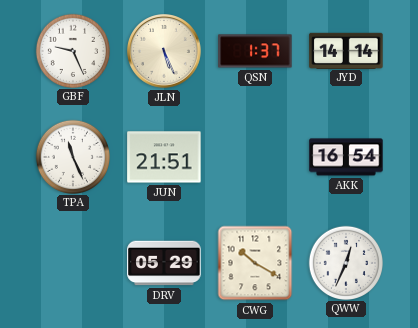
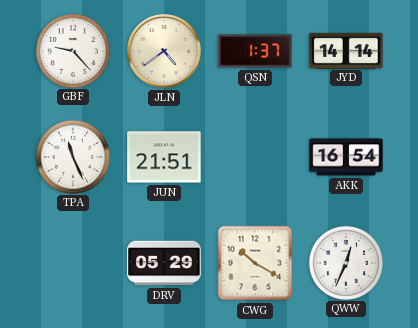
GBF: 9:26 -> 9:23 (72, 50)
JLN: 5:26 -> 4:39 (165, 52)
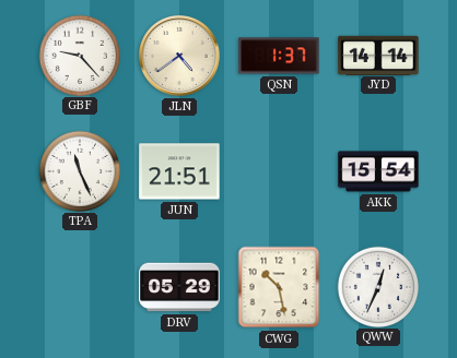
AKK: 16:54 -> 15:54 (378, 171)
CWG: 10:20 -> 10:28 (279, 287)
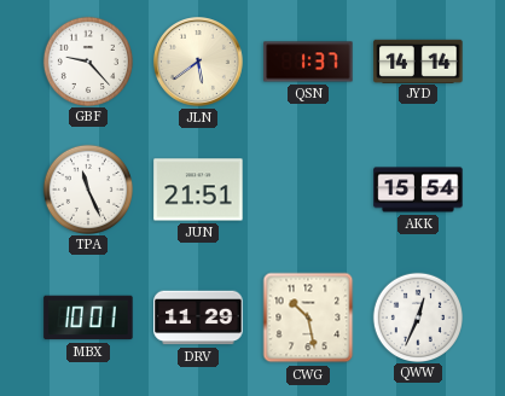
JLN: 4:39 -> 5:39 (199, 63)
MBX: none -> 10:01 (88, 318)
DRV: 05:29 -> 11:29 (198, 318)
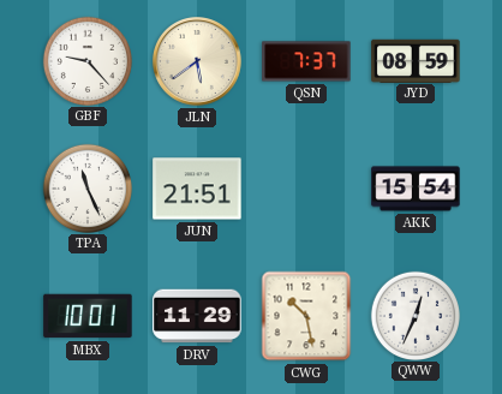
QSN: 1:37 -> 7:37 (306, 61)
JYD: 14:14 -> 08:59 (416, 60)
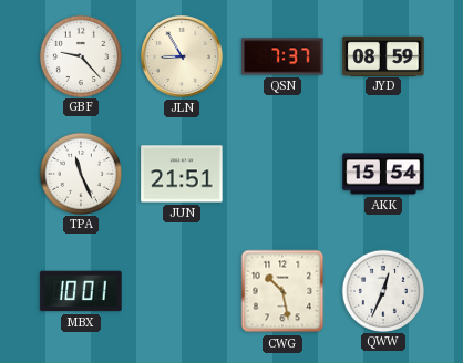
JLN: 5:39 -> 8:55 (183, 58)
DRV: 11:29 -> none (197, 316)
